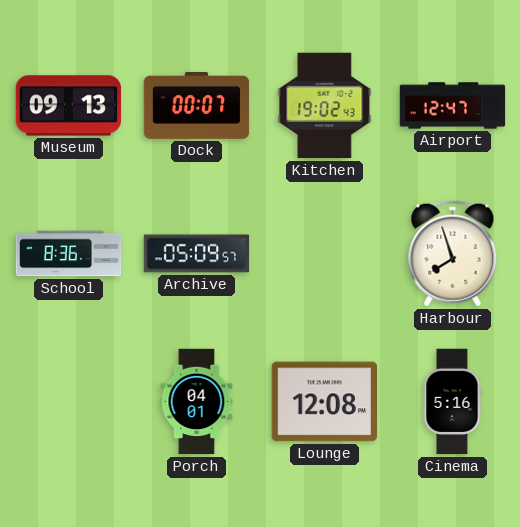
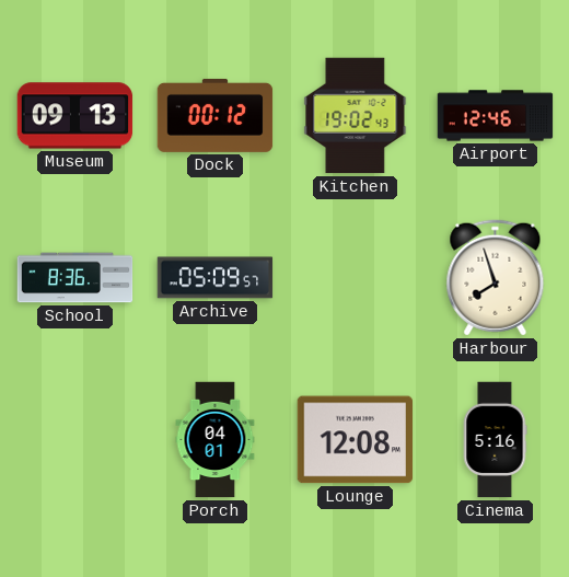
Dock: 00:07 -> 00:12 (216, 115)
Airport: 12:47 -> 12:46 (496, 116)
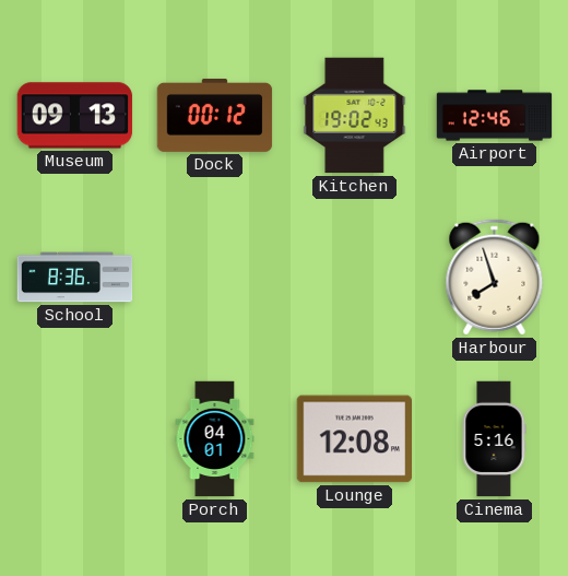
Archive: 05:09 -> none (216, 278)
